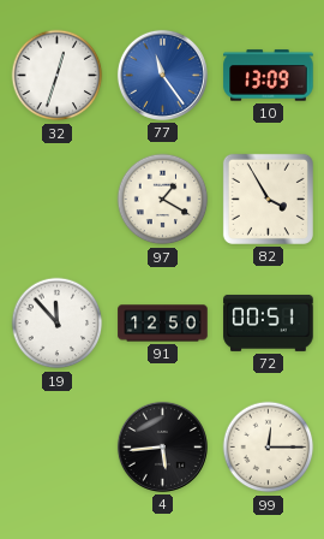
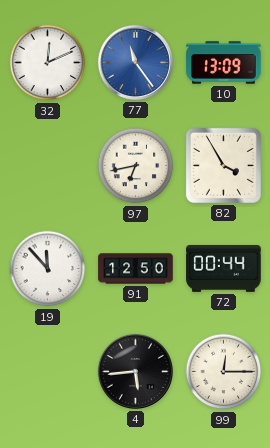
32: 12:33 -> 12:11 (48, 63)
97: 1:20 -> 6:43 (136, 166)
72: 00:51 -> 00:44 (224, 268)
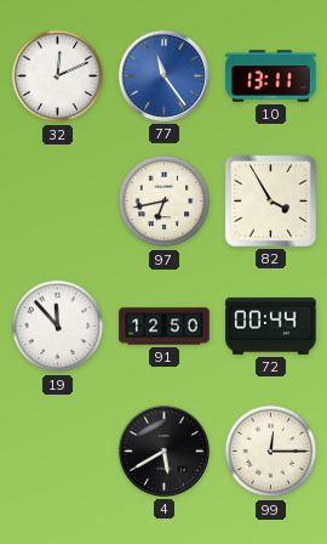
10: 13:09 -> 13:11 (271, 76)
4: 5:44 -> 5:40 (163, 450)
